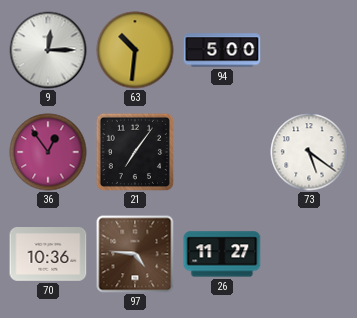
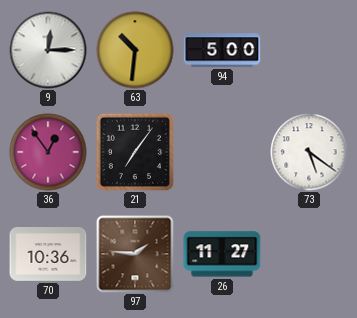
97: 4:46 -> 1:46 (135, 254)
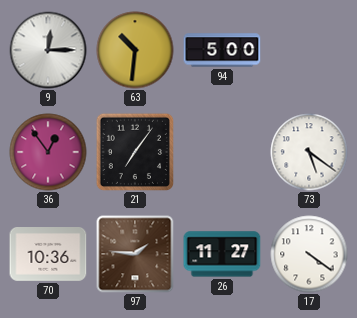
17: none -> 4:21 (309, 254)
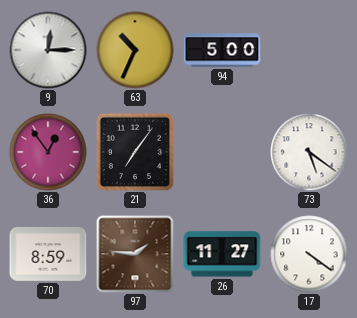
63: 10:31 -> 10:34 (135, 50)
70: 10:36 -> 8:59 (48, 255)
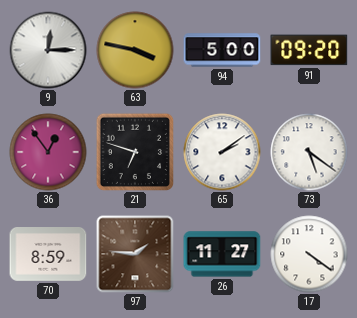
63: 10:34 -> 3:47 (135, 50)
91: none -> 09:20 (309, 50)
21: 7:06 -> 6:48 (134, 151)
65: none -> 2:09 (222, 152)
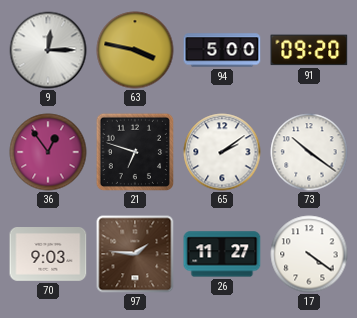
73: 5:21 -> 10:21 (309, 152)
70: 8:59 -> 9:03 (48, 255)
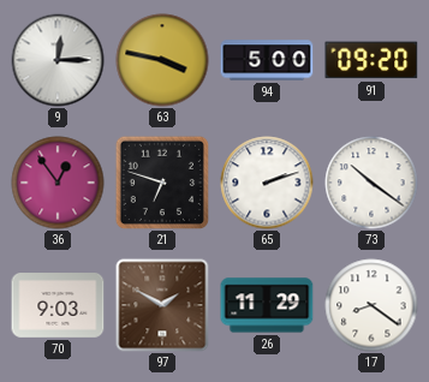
65: 2:09 -> 2:12 (267, 183)
97: 1:46 -> 1:50 (162, 305)
26: 11:27 -> 11:29 (267, 305)
17: 4:21 -> 8:21 (371, 305)
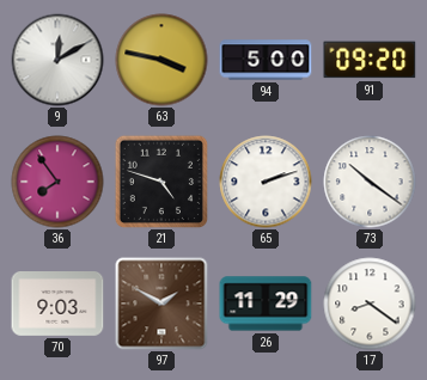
9: 12:15 -> 12:10 (57, 60)
36: 12:54 -> 7:54 (57, 182)
21: 6:48 -> 4:48 (160, 180)
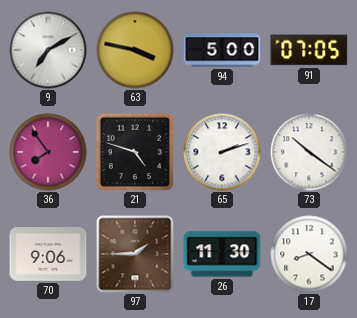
9: 12:10 -> 7:10 (48, 50)
91: 09:20 -> 07:05 (309, 50)
70: 9:03 -> 9:06 (48, 255)
97: 1:50 -> 1:45 (135, 254)
26: 11:29 -> 11:30 (222, 254)
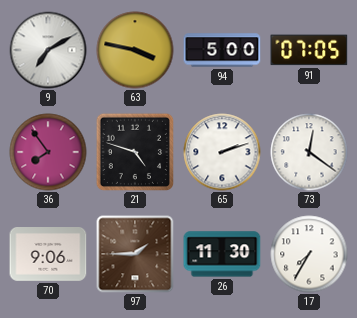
73: 10:21 -> 12:21 (309, 152)
17: 8:21 -> 7:35 (309, 254)
